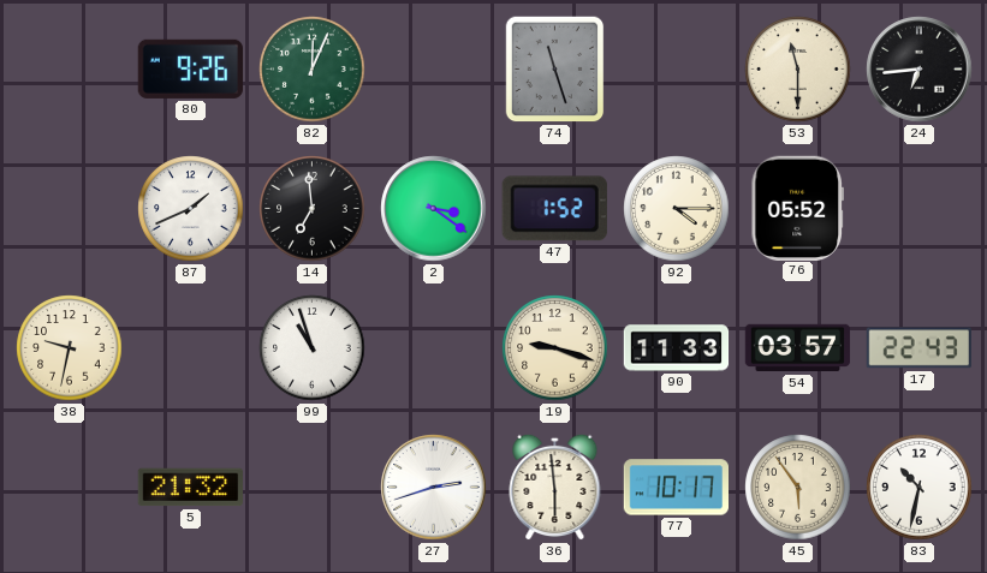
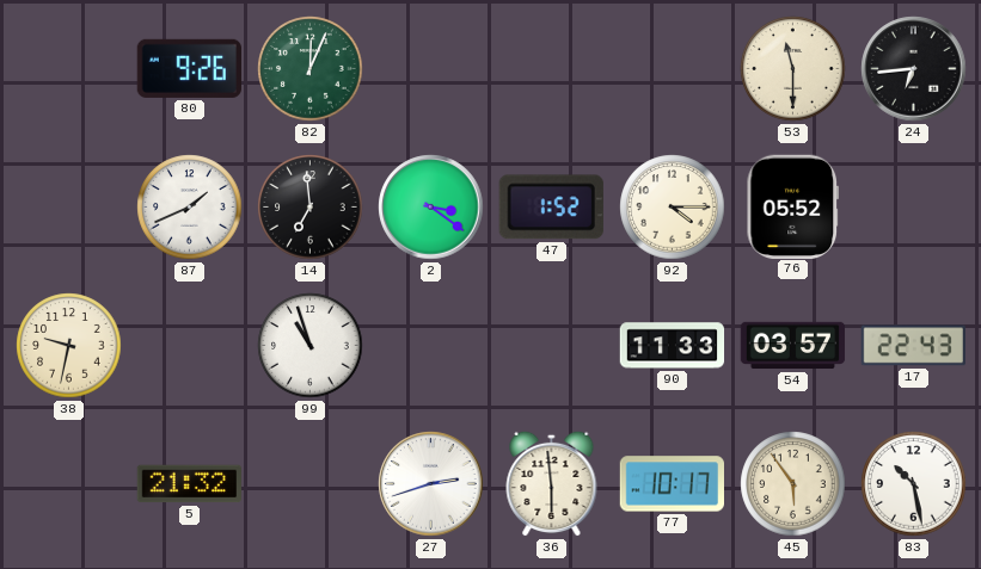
74: 11:27 -> none (555, 70)
19: 9:18 -> none (555, 348)
83: 10:32 -> 10:28 (914, 484)
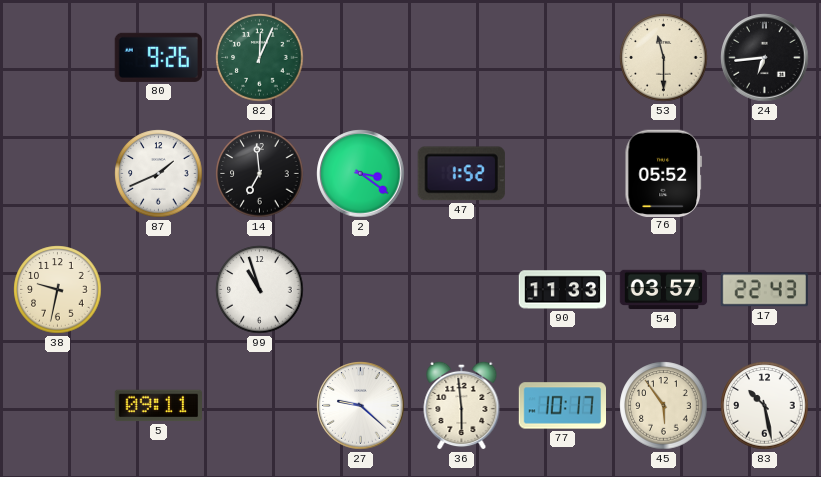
92: 4:15 -> none (673, 208)
5: 21:32 -> 09:11 (158, 406)
27: 2:42 -> 9:22 (361, 406)
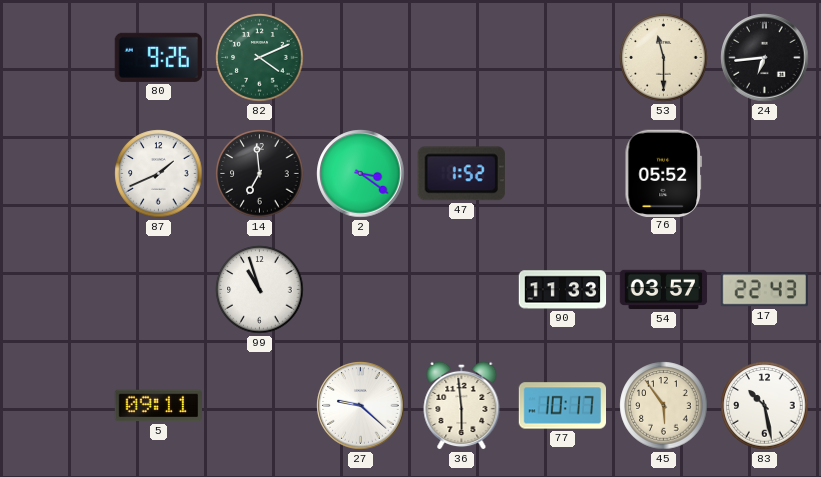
82: 12:04 -> 4:11 (260, 58)
38: 9:32 -> none (58, 290)
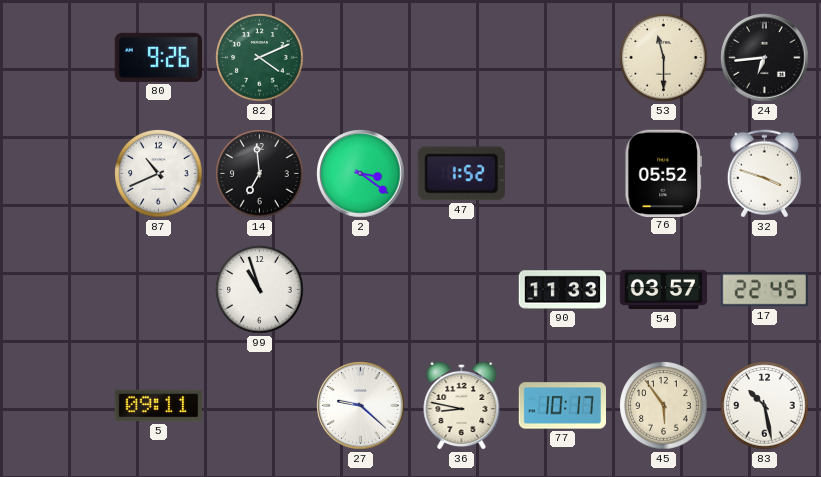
87: 1:41 -> 10:41 (159, 174)
32: none -> 3:48 (764, 174)
17: 22:43 -> 22:45 (764, 290)
36: 5:59 -> 8:47 (462, 405)
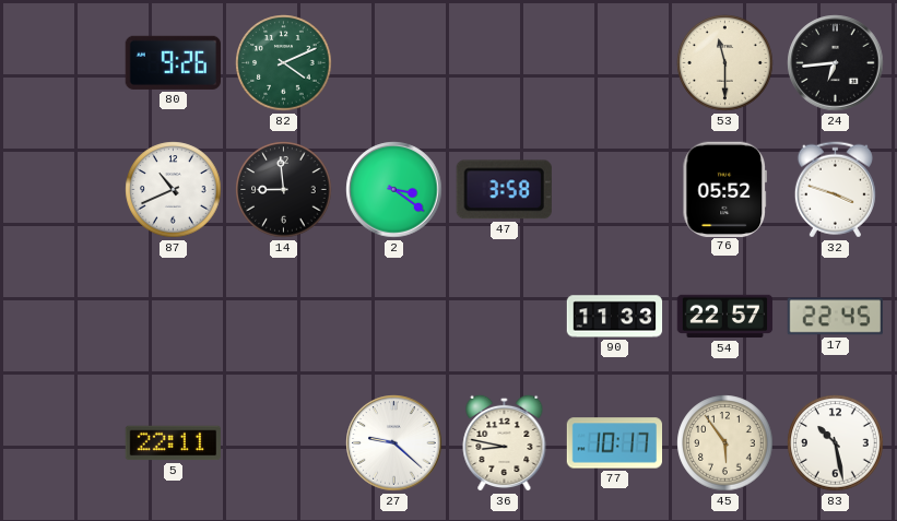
14: 6:59 -> 8:59 (284, 190)
47: 1:52 -> 3:58 (504, 190)
99: 10:57 -> none (260, 290)
54: 03:57 -> 22:57 (725, 317)
5: 09:11 -> 22:11 (173, 443)
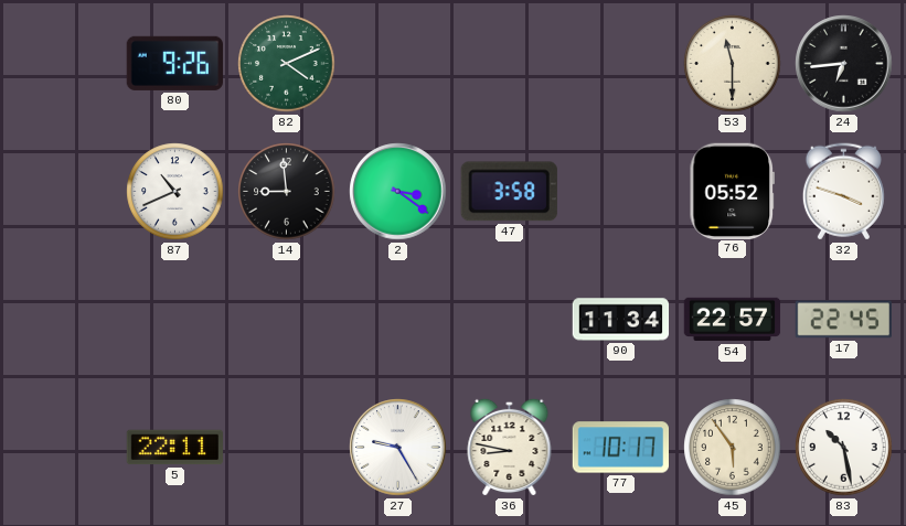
90: 11:33 -> 11:34 (621, 320)
27: 9:22 -> 9:25 (398, 448)
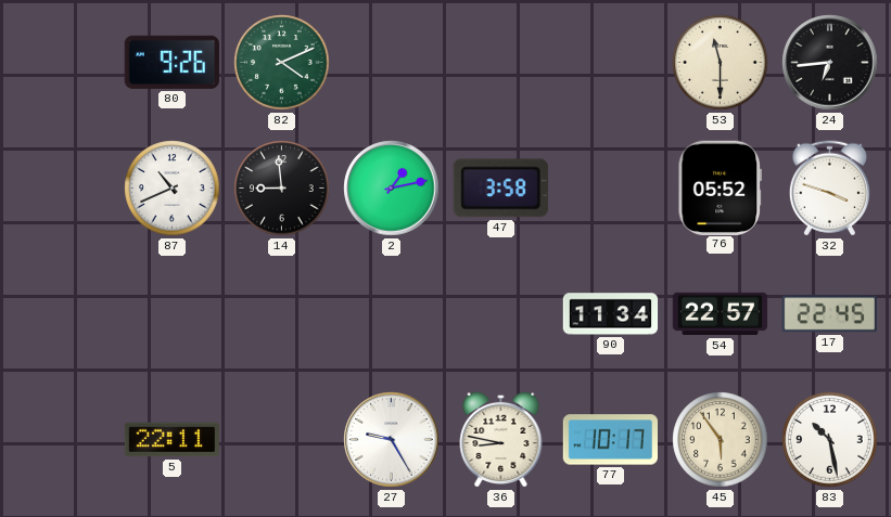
2: 3:21 -> 1:13 (392, 189)
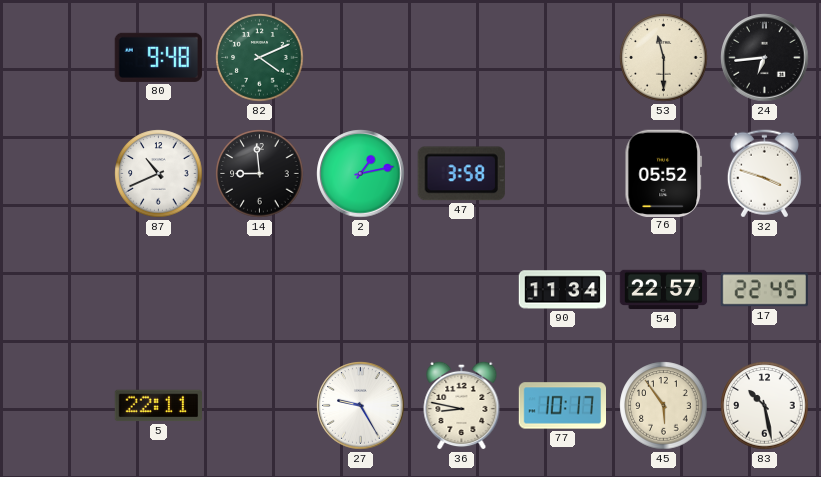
80: 9:26 -> 9:48 (158, 57)
